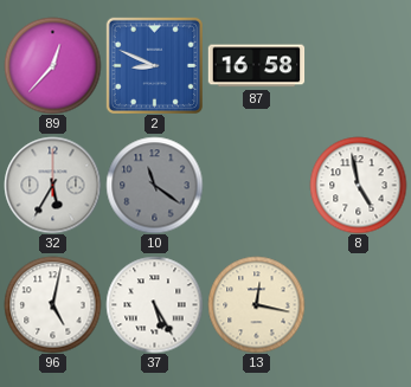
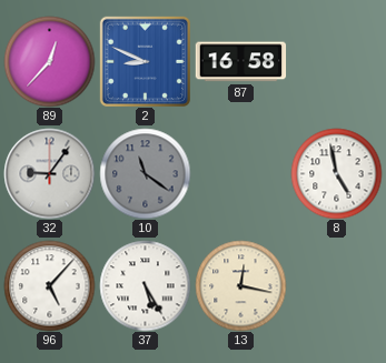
32: 5:35 -> 9:06 (49, 173)
96: 5:02 -> 5:07 (49, 285)
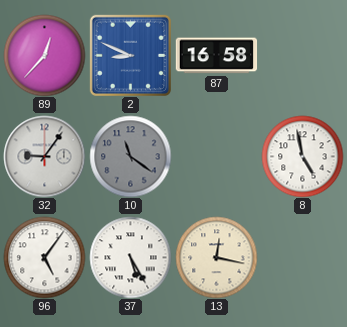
96: 5:07 -> 5:06 (44, 257)
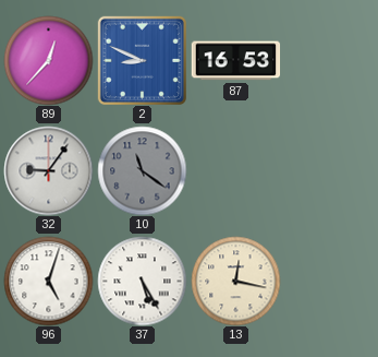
87: 16:58 -> 16:53 (235, 61)
8: 4:58 -> none (302, 156)
96: 5:06 -> 5:03 (48, 281)
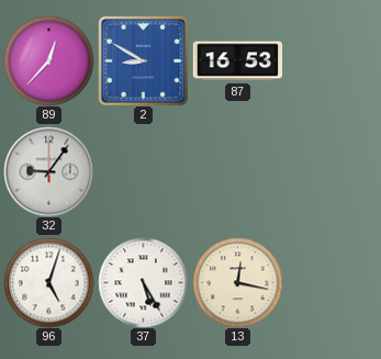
2: 8:49 -> 8:50 (143, 60)
10: 11:21 -> none (142, 170)
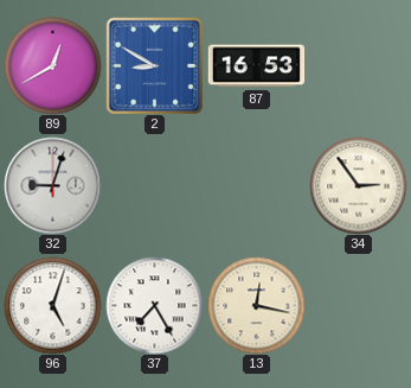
89: 12:37 -> 12:40 (52, 65)
32: 9:06 -> 9:03 (52, 185)
34: none -> 2:54 (358, 185)
37: 5:25 -> 7:25 (154, 305)
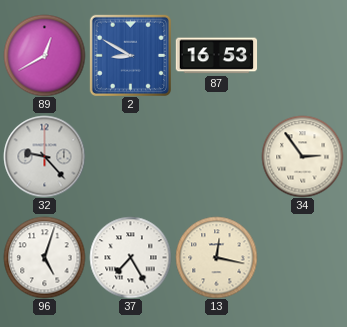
32: 9:03 -> 9:23 (44, 156)
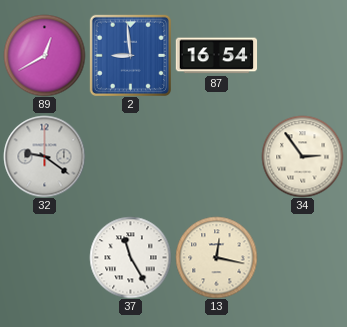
2: 8:50 -> 8:59 (130, 55)
87: 16:53 -> 16:54 (216, 56)
32: 9:23 -> 9:21 (44, 156)
96: 5:03 -> none (44, 257)
37: 7:25 -> 11:25 (130, 257)
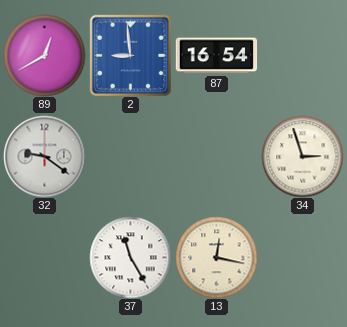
34: 2:54 -> 2:57 (302, 156)
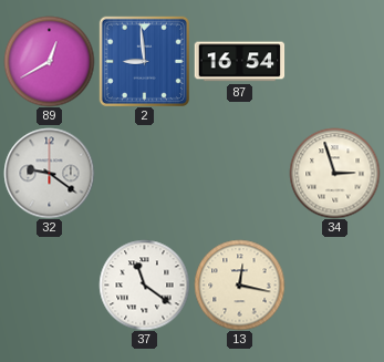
37: 11:25 -> 11:21 (144, 285)
